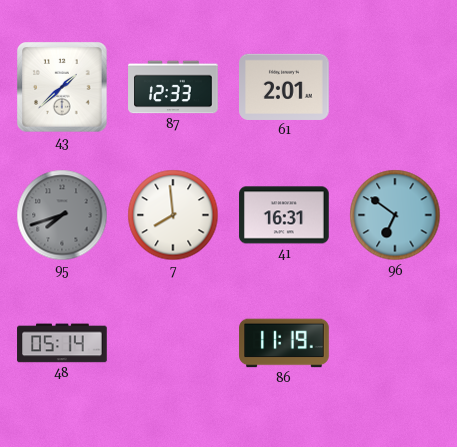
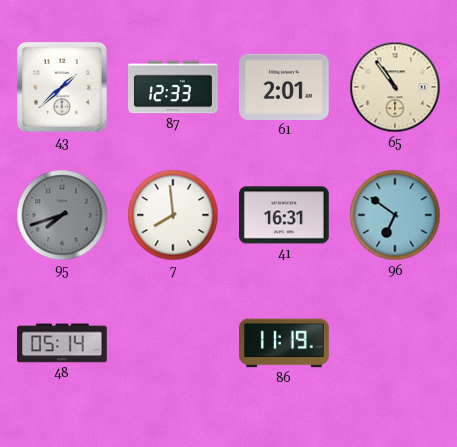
65: none -> 10:54 (395, 87)
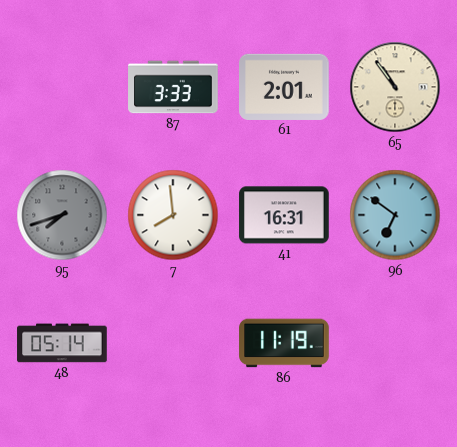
43: 1:38 -> none (62, 87)
87: 12:33 -> 3:33 (173, 87)
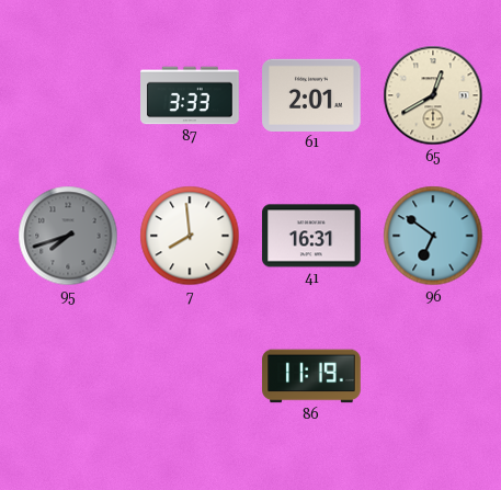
65: 10:54 -> 12:40 (433, 95)
48: 05:14 -> none (62, 343)
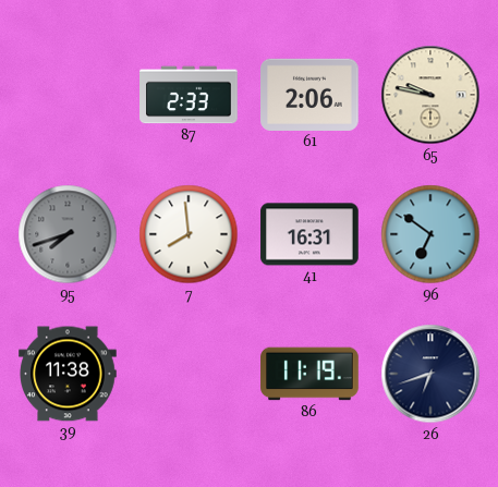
87: 3:33 -> 2:33 (189, 95)
61: 2:01 -> 2:06 (309, 95)
65: 12:40 -> 9:47 (430, 95)
39: none -> 11:38 (68, 374)
26: none -> 6:42 (430, 374)
